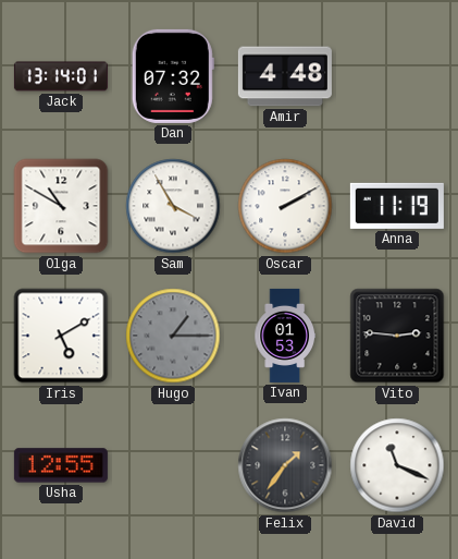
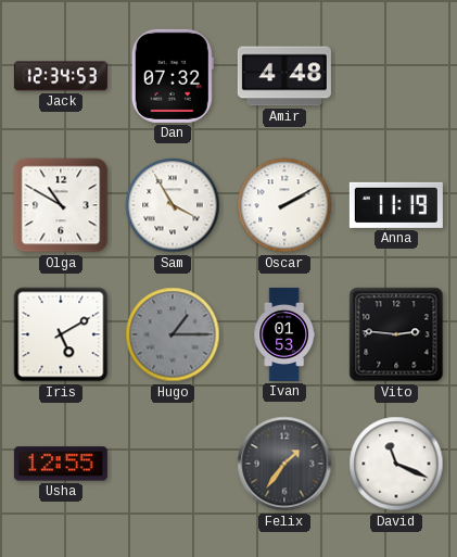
Jack: 13:14 -> 12:34 (61, 76)
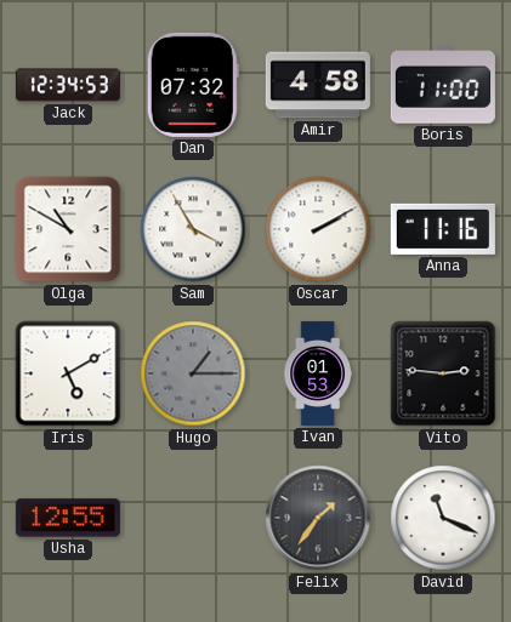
Amir: 4:48 -> 4:58 (318, 85)
Boris: none -> 11:00 (443, 85)
Anna: 11:19 -> 11:16 (443, 229)
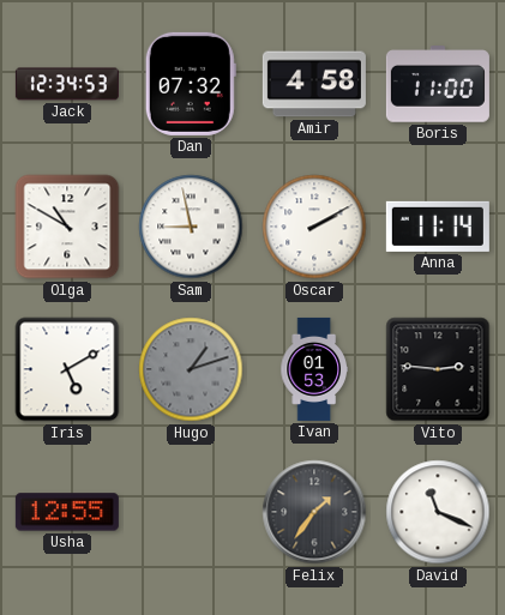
Sam: 3:55 -> 8:58 (191, 227)
Anna: 11:16 -> 11:14 (438, 227)
Hugo: 1:15 -> 1:12 (191, 369)
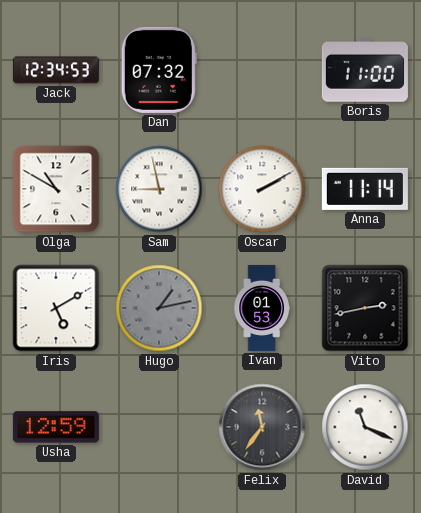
Amir: 4:58 -> none (314, 84)
Hugo: 1:12 -> 1:13 (159, 308)
Vito: 2:46 -> 2:43 (365, 308)
Usha: 12:55 -> 12:59 (56, 427)
Felix: 1:36 -> 11:36 (262, 427)
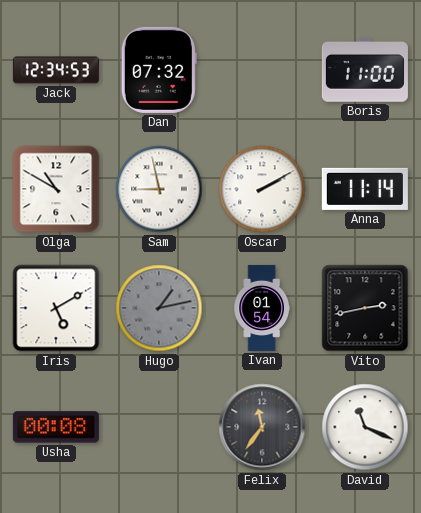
Ivan: 01:53 -> 01:54 (262, 308)
Usha: 12:59 -> 00:08 (56, 427)
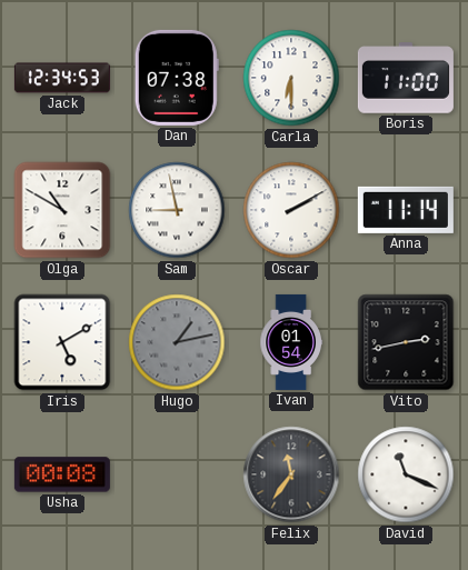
Dan: 07:32 -> 07:38 (177, 78)
Carla: none -> 6:30 (291, 78)
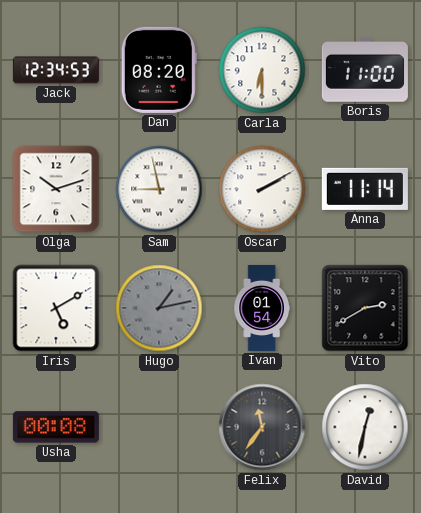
Dan: 07:38 -> 08:20 (159, 70)
Olga: 10:50 -> 10:12 (56, 189)
Vito: 2:43 -> 2:40 (365, 308)
David: 11:19 -> 12:32 (365, 427)
